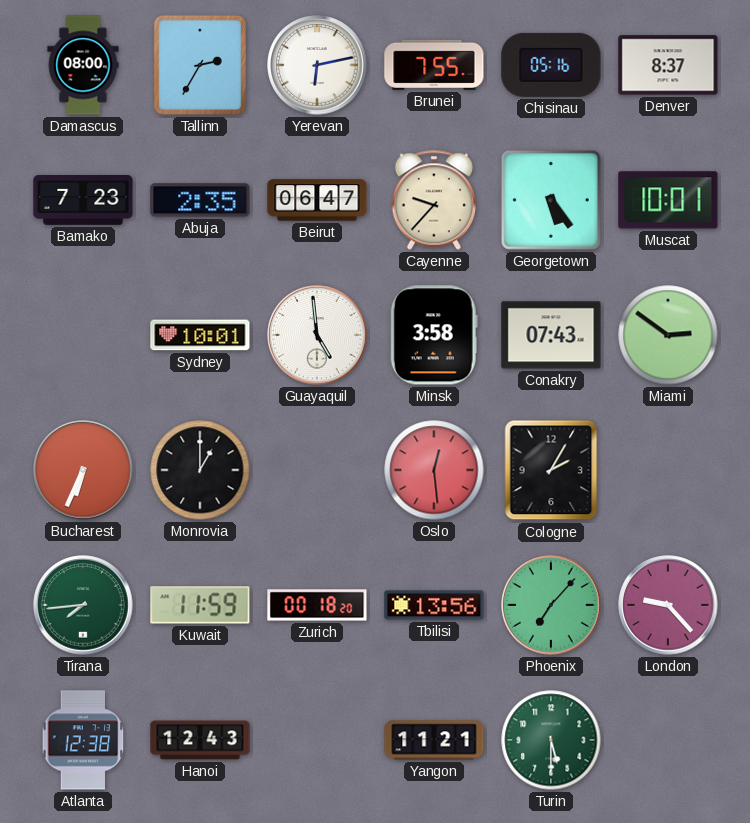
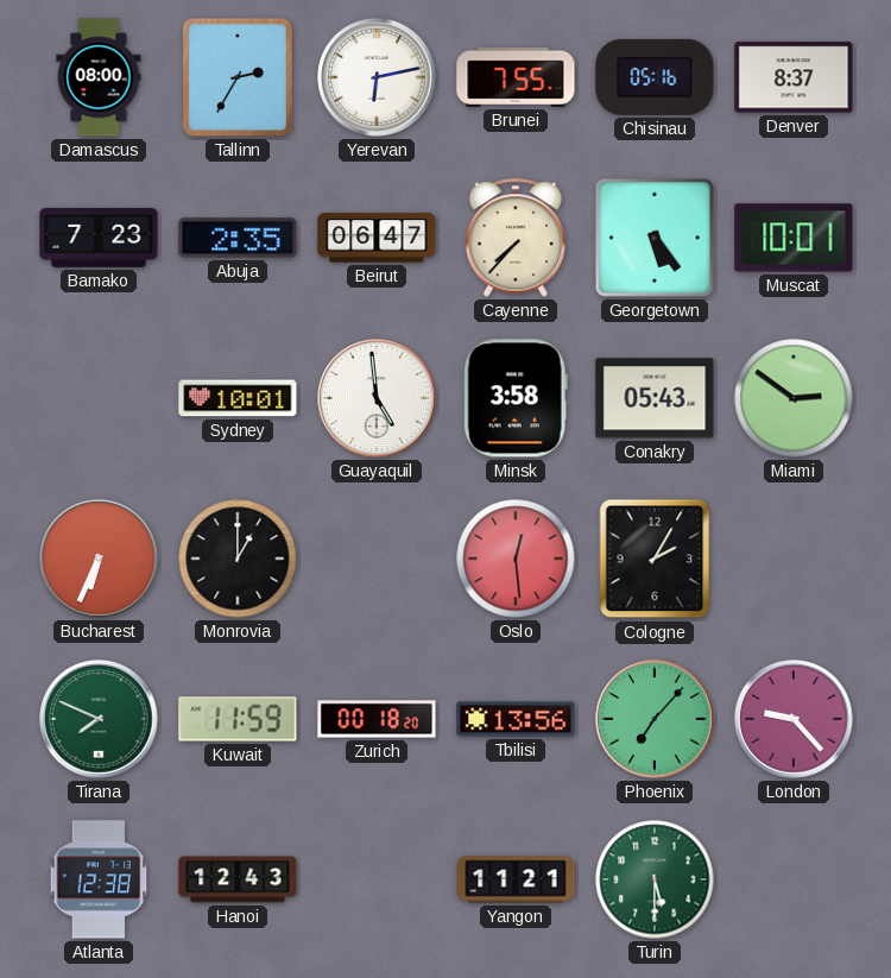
Cayenne: 9:37 -> 7:37 (514, 238)
Conakry: 07:43 -> 05:43 (655, 398)
Tirana: 7:44 -> 7:49 (99, 719)
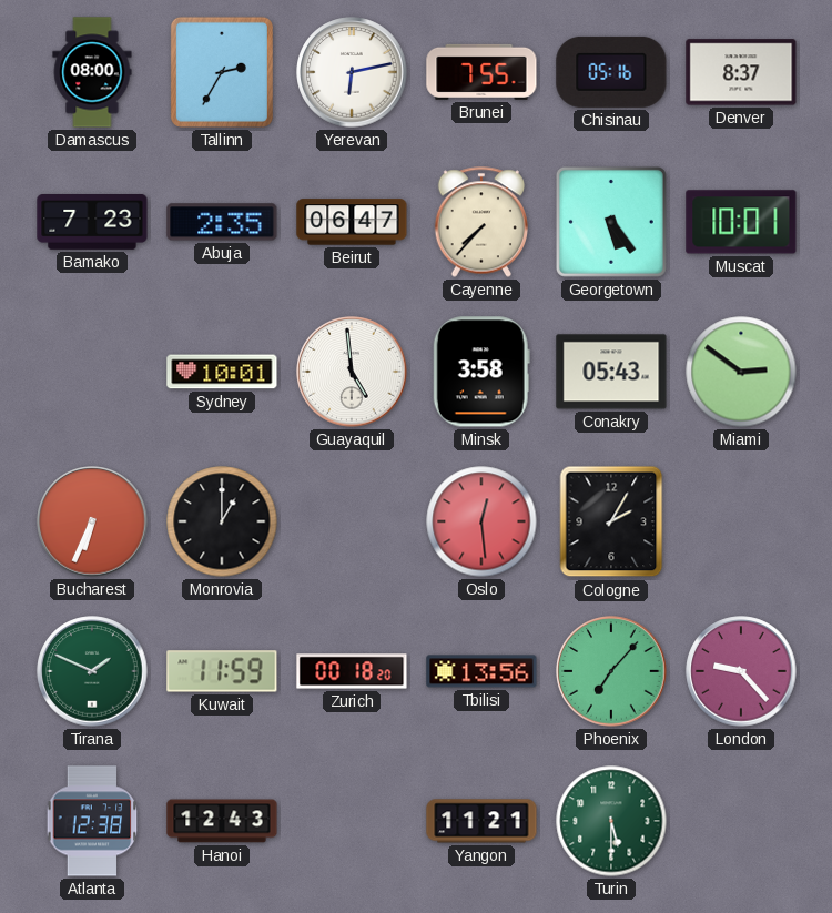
Tirana: 7:49 -> 1:49 (92, 671)
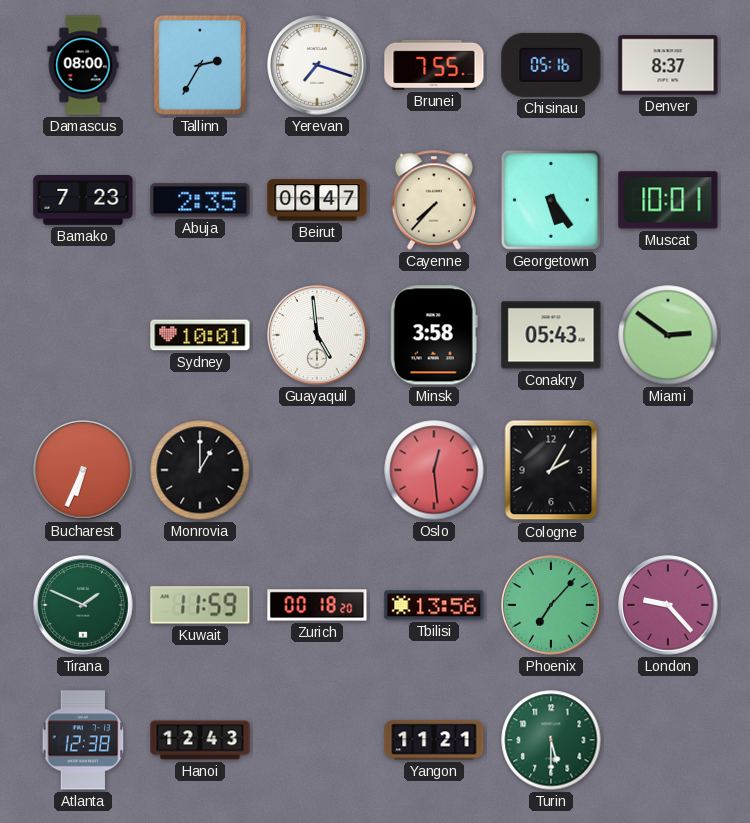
Yerevan: 6:13 -> 7:18 (317, 65)
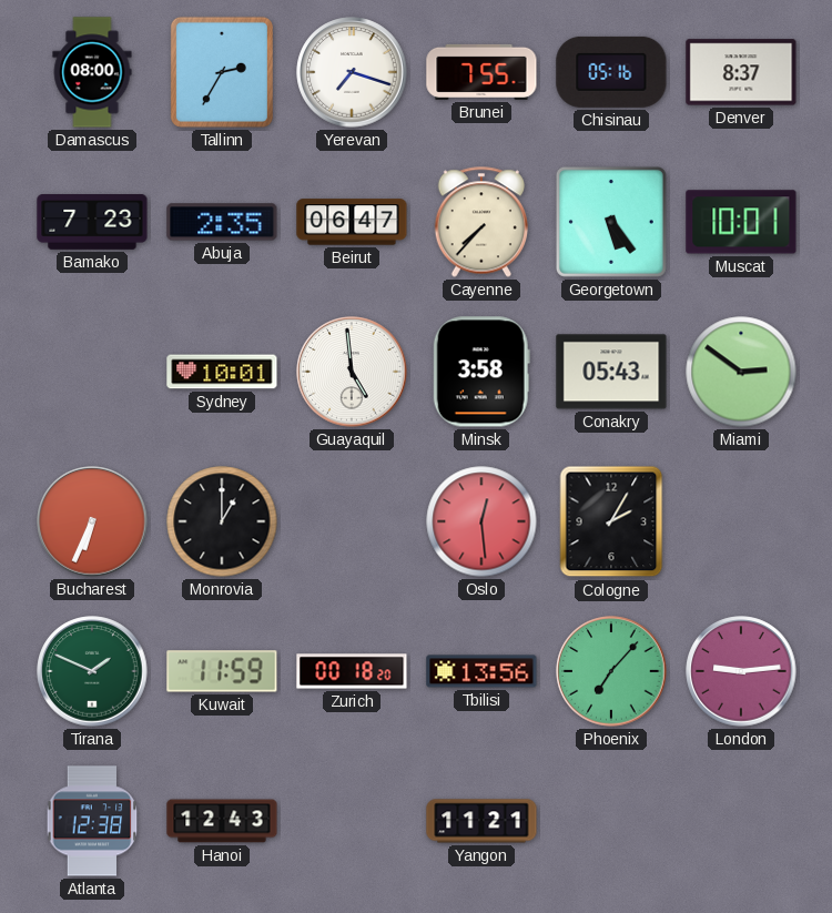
London: 9:23 -> 9:14 (741, 671)
Turin: 5:30 -> none (551, 740)
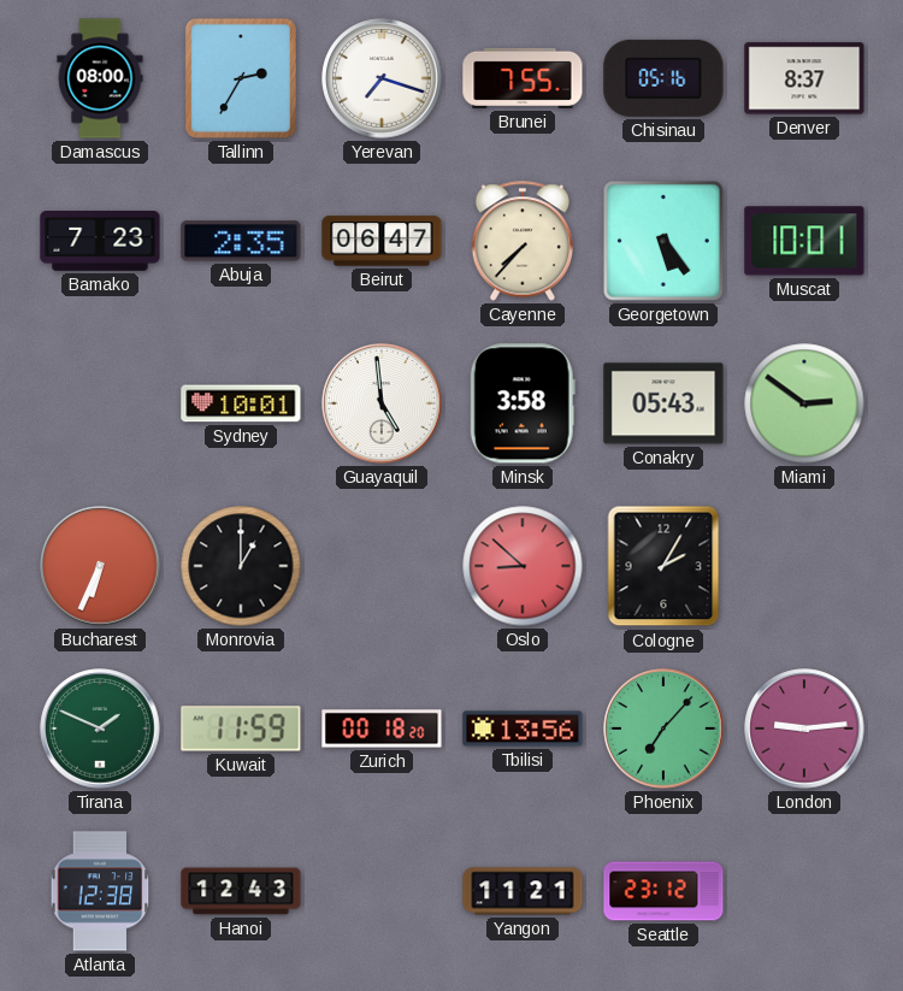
Oslo: 12:29 -> 8:52 (523, 566)
Seattle: none -> 23:12 (663, 891)
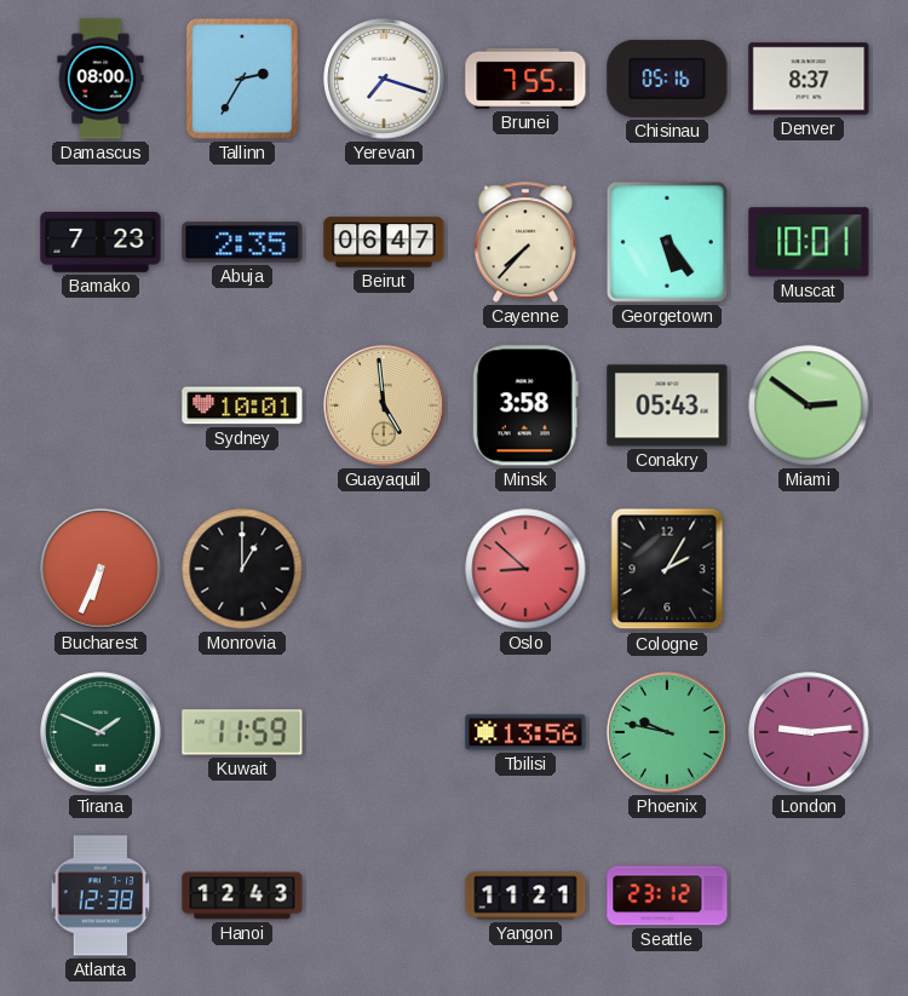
Guayaquil dial: white -> champagne (384, 405)
Zurich: 00:18 -> none (382, 728)
Phoenix: 7:07 -> 9:47 (667, 732)
